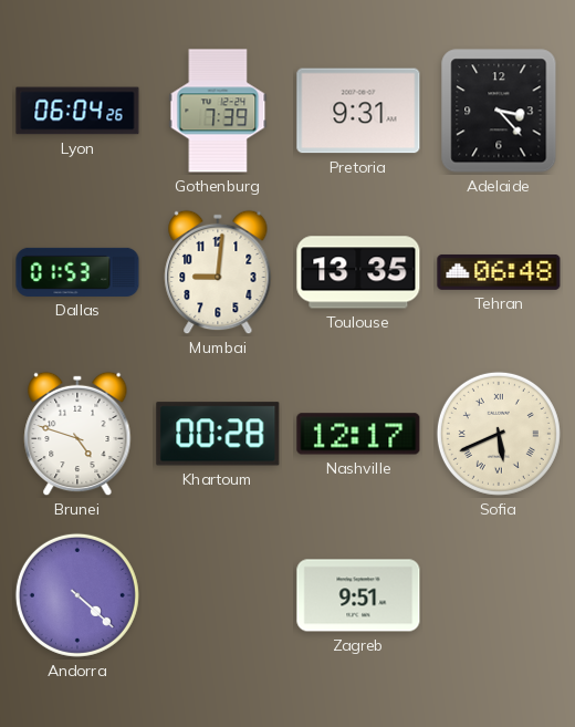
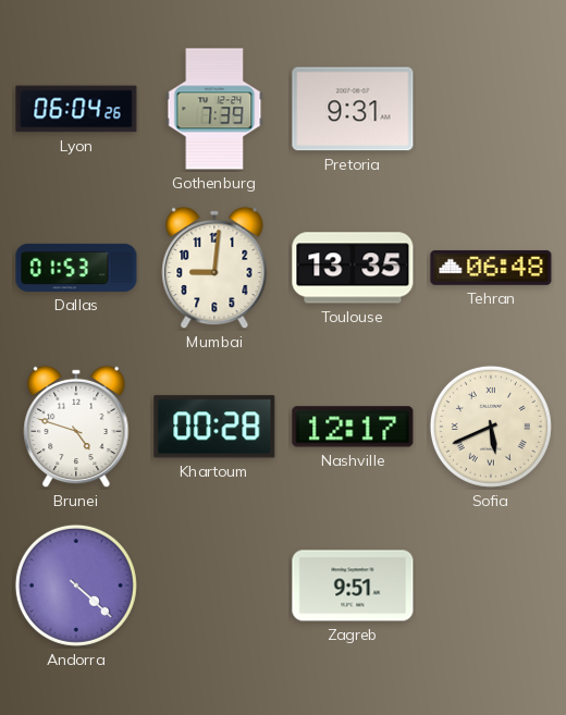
Adelaide: 3:23 -> none (499, 111)
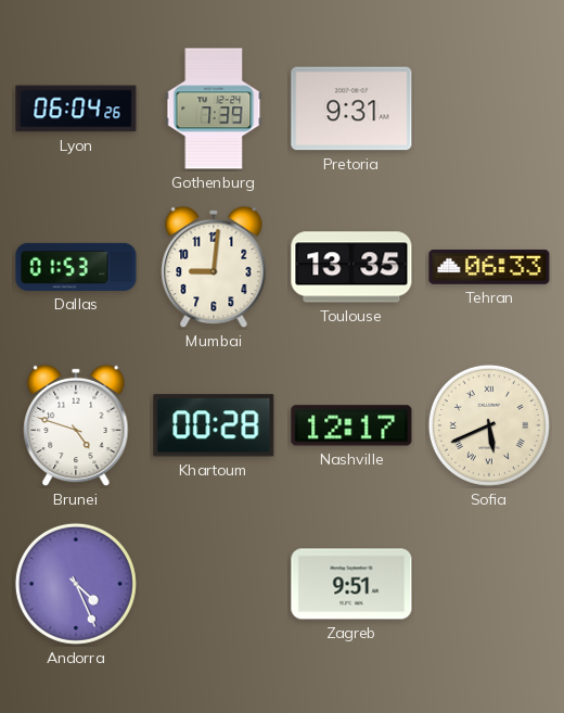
Tehran: 06:48 -> 06:33 (489, 267)
Andorra: 4:22 -> 4:26 (76, 584)
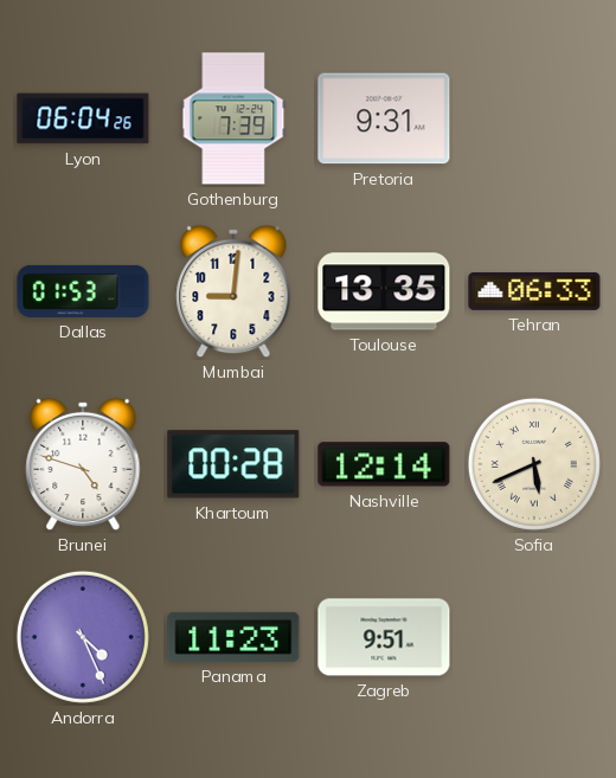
Nashville: 12:17 -> 12:14 (384, 464)
Panama: none -> 11:23 (233, 637)
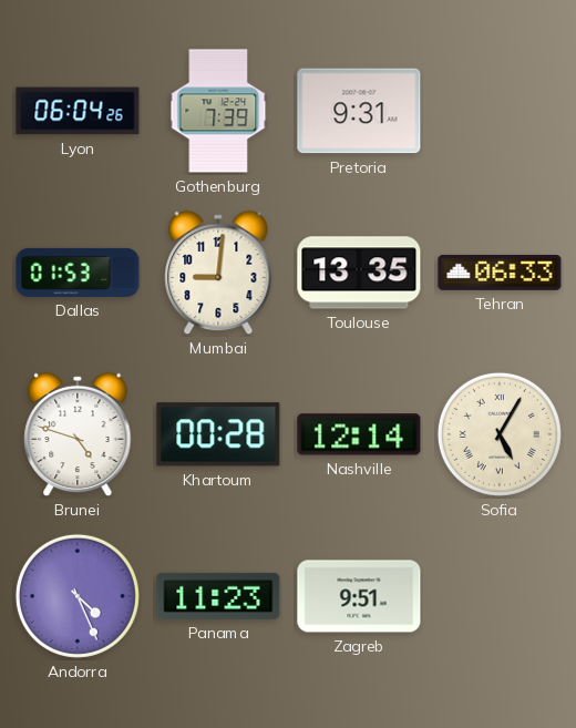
Sofia: 5:41 -> 5:05 (500, 434)
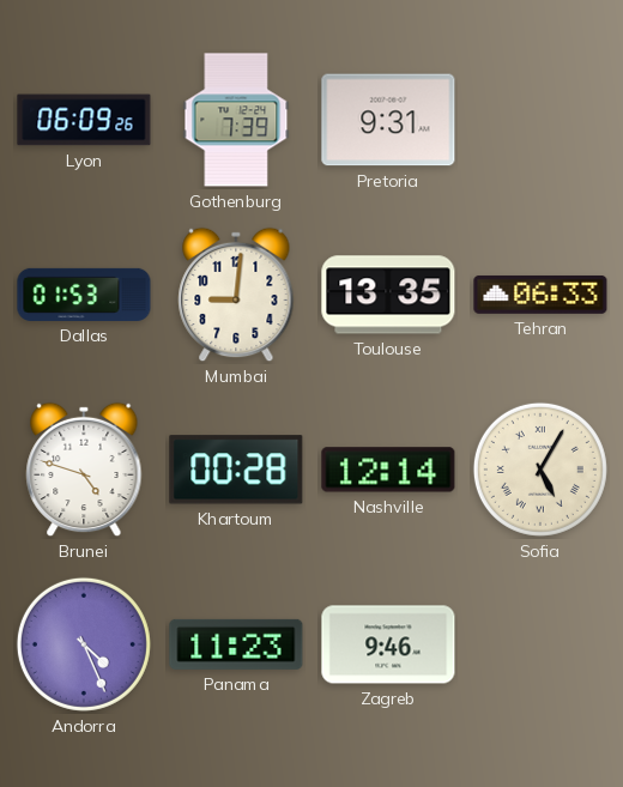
Lyon: 06:04 -> 06:09 (84, 120)
Zagreb: 9:51 -> 9:46 (388, 644)
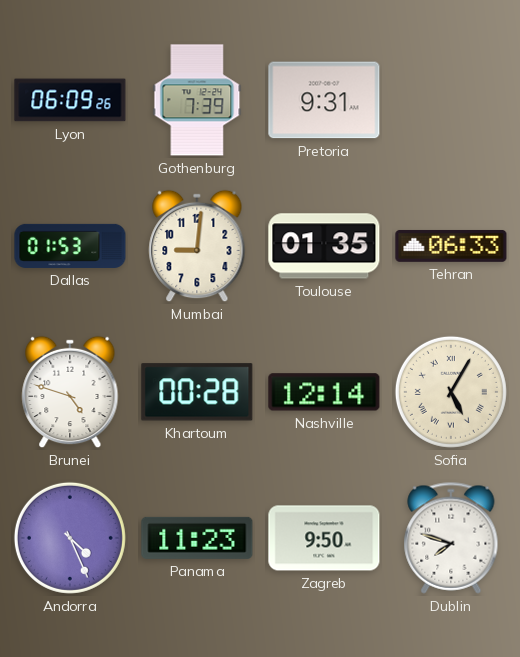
Toulouse: 13:35 -> 01:35 (324, 246)
Zagreb: 9:46 -> 9:50 (324, 538)
Dublin: none -> 7:48 (451, 538)
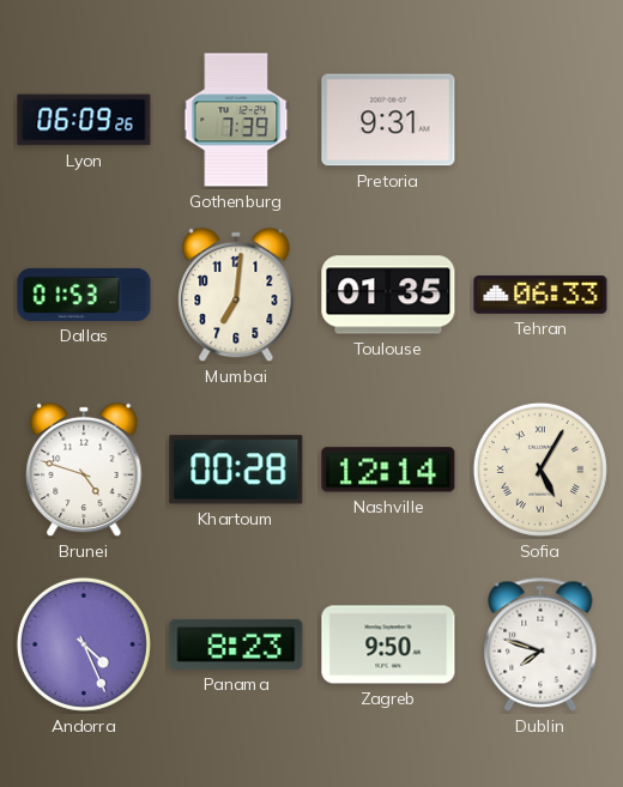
Mumbai: 9:01 -> 7:01 (236, 295)
Panama: 11:23 -> 8:23 (236, 644)
